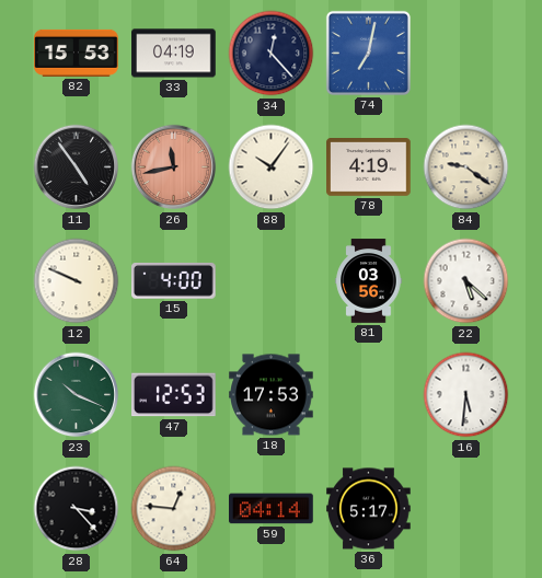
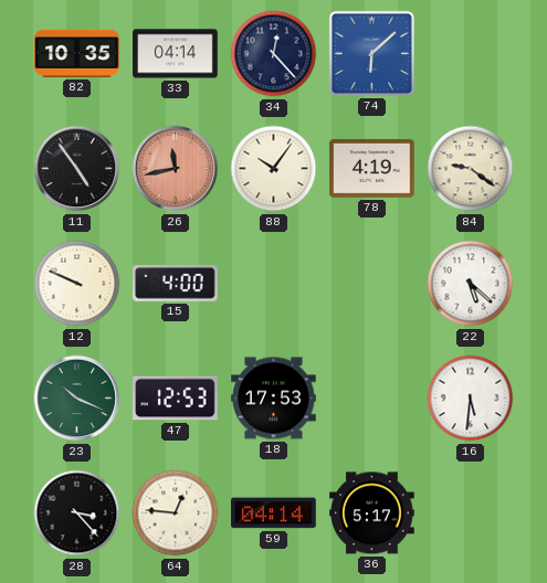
82: 15:53 -> 10:35 (77, 53)
33: 04:19 -> 04:14 (176, 54)
74: 7:02 -> 6:08 (371, 53)
81: 03:56 -> none (369, 281)
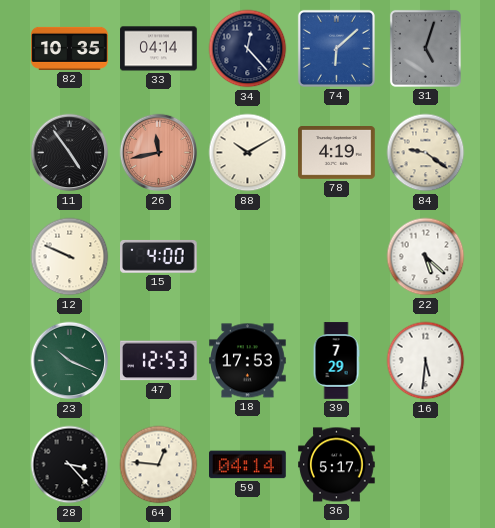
31: none -> 5:03 (425, 48)
88: 10:06 -> 10:10 (248, 153)
39: none -> 7:29 (336, 361)
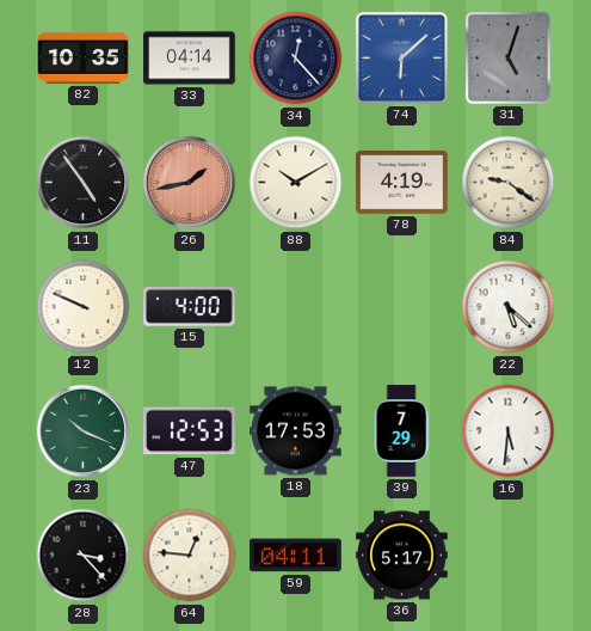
26: 11:43 -> 1:43 (190, 183)
59: 04:14 -> 04:11 (296, 556)
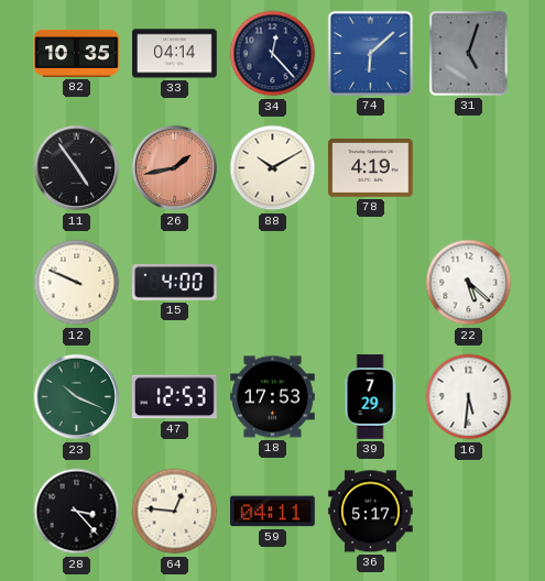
84: 9:21 -> none (509, 183)
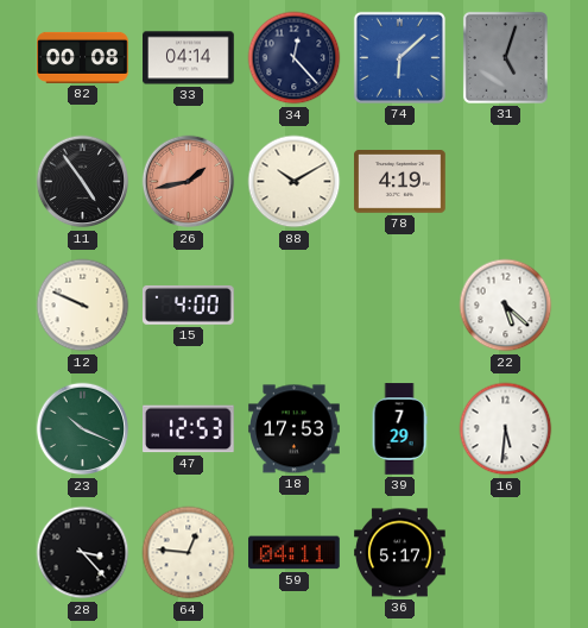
82: 10:35 -> 00:08 (83, 57)
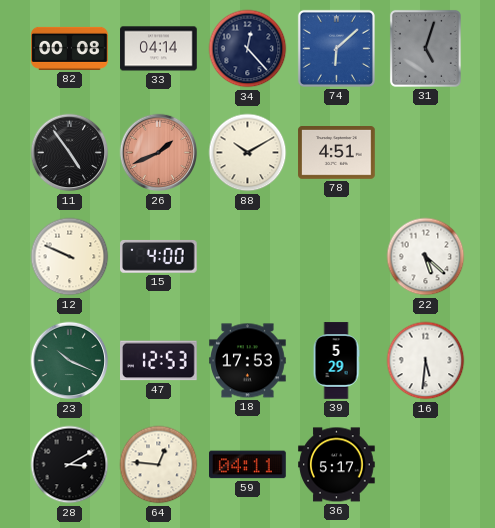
26: 1:43 -> 1:41 (159, 153)
78: 4:19 -> 4:51 (337, 153)
39: 7:29 -> 5:29 (336, 361)
28: 3:23 -> 3:10 (70, 465)
